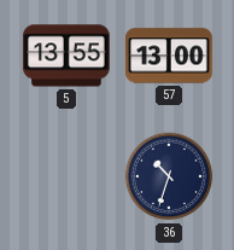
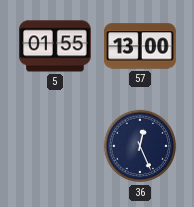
5: 13:55 -> 01:55 (56, 46)
36: 10:33 -> 12:26 (140, 146)
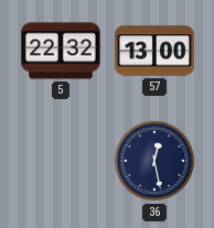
5: 01:55 -> 22:32 (62, 51)
36: 12:26 -> 12:28 (154, 161)
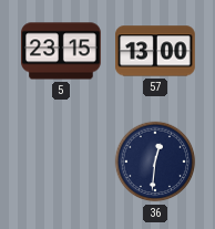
5: 22:32 -> 23:15 (62, 51)
36: 12:28 -> 12:31 (155, 162)
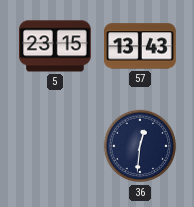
57: 13:00 -> 13:43 (141, 46)
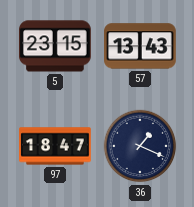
97: none -> 18:47 (55, 146)
36: 12:31 -> 1:19 (140, 146)
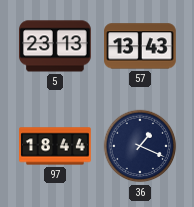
5: 23:15 -> 23:13 (56, 46)
97: 18:47 -> 18:44 (55, 146)
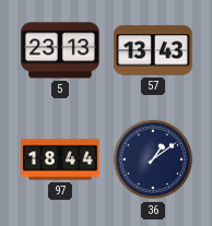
36: 1:19 -> 1:09 (153, 159)
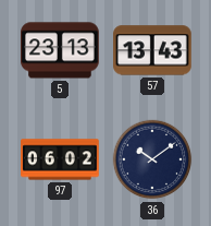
97: 18:44 -> 06:02 (60, 159)
36: 1:09 -> 10:09 (152, 159)
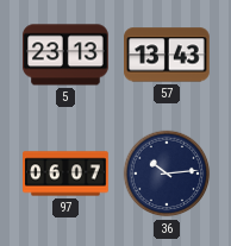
97: 06:02 -> 06:07 (65, 174)
36: 10:09 -> 10:14 (167, 174)
